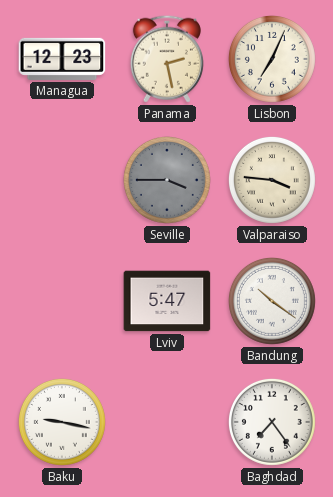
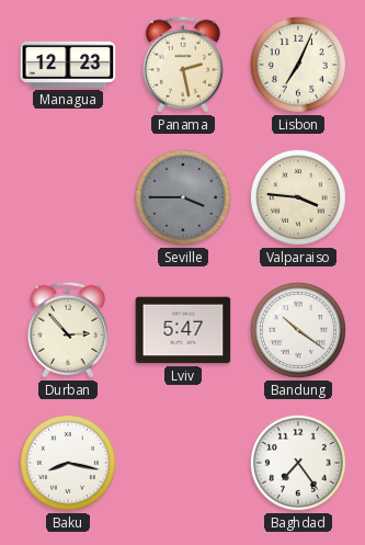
Durban: none -> 2:53 (68, 330)
Baku: 9:17 -> 8:17 (68, 463)
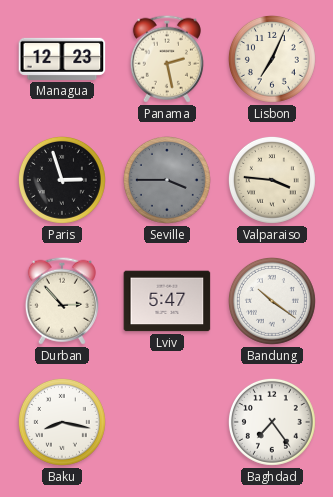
Paris: none -> 2:57 (62, 180)
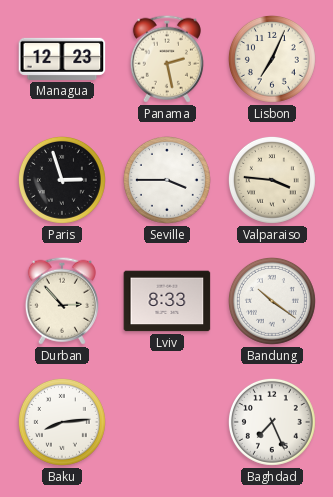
Seville dial: grey -> white (167, 180)
Lviv: 5:47 -> 8:33 (167, 301)
Baku: 8:17 -> 8:14 (62, 422)
Baghdad: 7:24 -> 7:26 (272, 422)
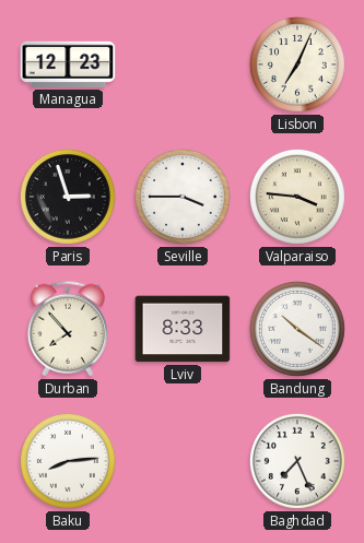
Panama: 2:28 -> none (167, 59)
Durban: 2:53 -> 7:53 (68, 329)
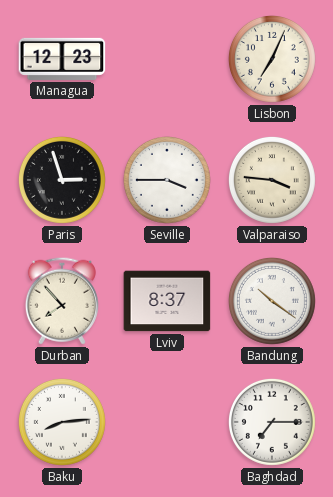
Lviv: 8:33 -> 8:37 (167, 301)
Baghdad: 7:26 -> 7:15 (272, 422)
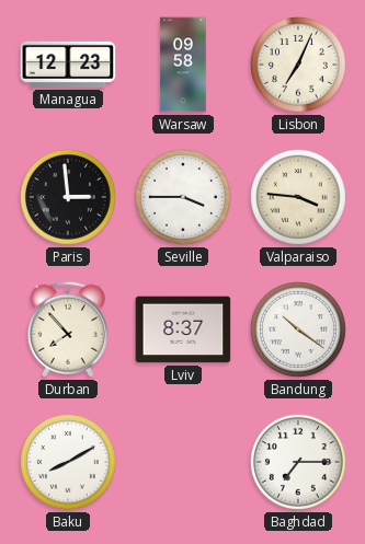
Warsaw: none -> 09:58 (183, 65)
Paris: 2:57 -> 2:59 (68, 197)
Baku: 8:14 -> 8:10 (68, 462)
